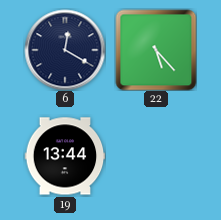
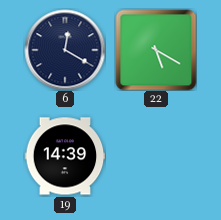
22: 5:23 -> 5:20 (156, 50)
19: 13:44 -> 14:39 (65, 156)
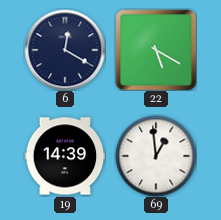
69: none -> 12:59 (156, 156)
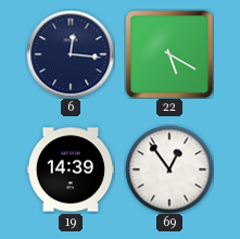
6: 12:20 -> 12:16 (71, 54)
69: 12:59 -> 12:54 (169, 169)
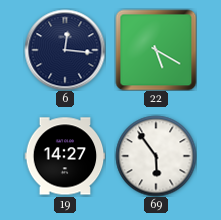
19: 14:39 -> 14:27 (65, 156)
69: 12:54 -> 5:54 (156, 156)
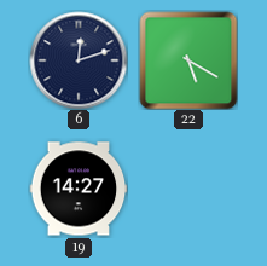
6: 12:16 -> 12:12 (79, 60)
69: 5:54 -> none (156, 156)
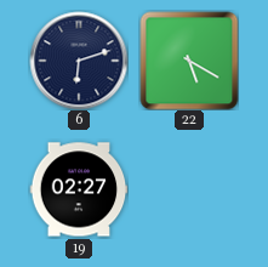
6: 12:12 -> 6:12 (79, 61)
19: 14:27 -> 02:27 (79, 189)
